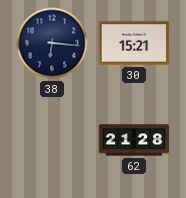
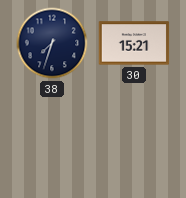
38: 6:16 -> 7:33 (52, 43)
62: 21:28 -> none (134, 140)
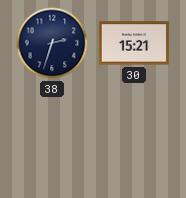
38: 7:33 -> 2:33 (52, 43)
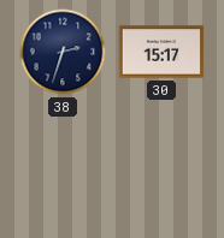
30: 15:21 -> 15:17 (161, 52)
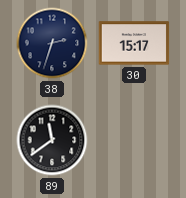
89: none -> 11:39 (52, 140)
